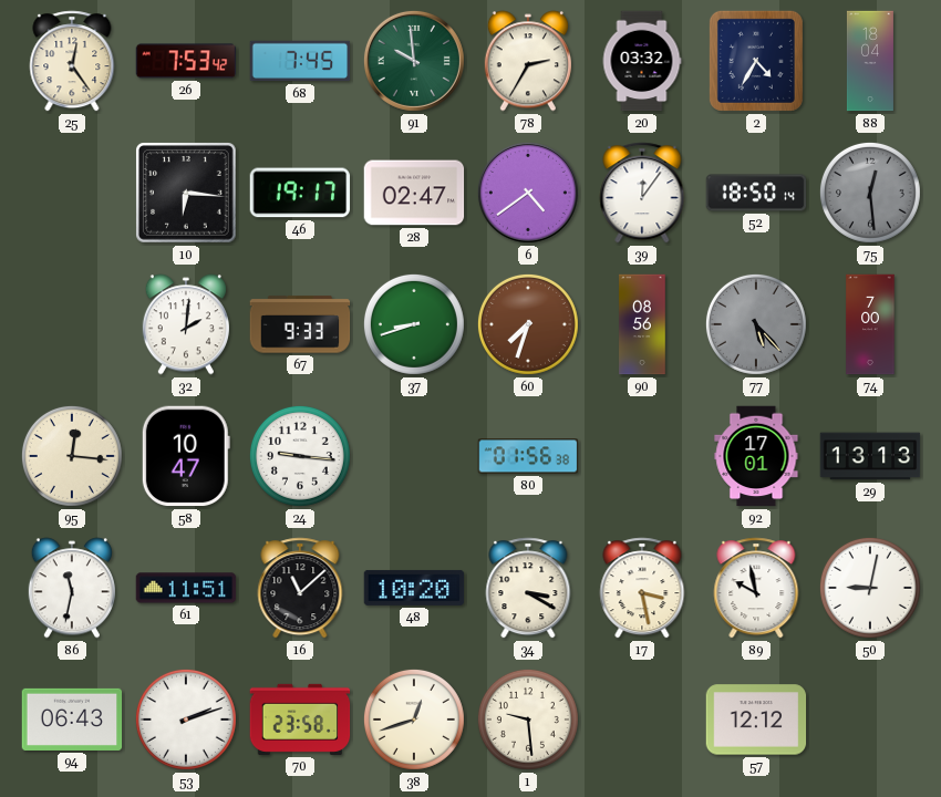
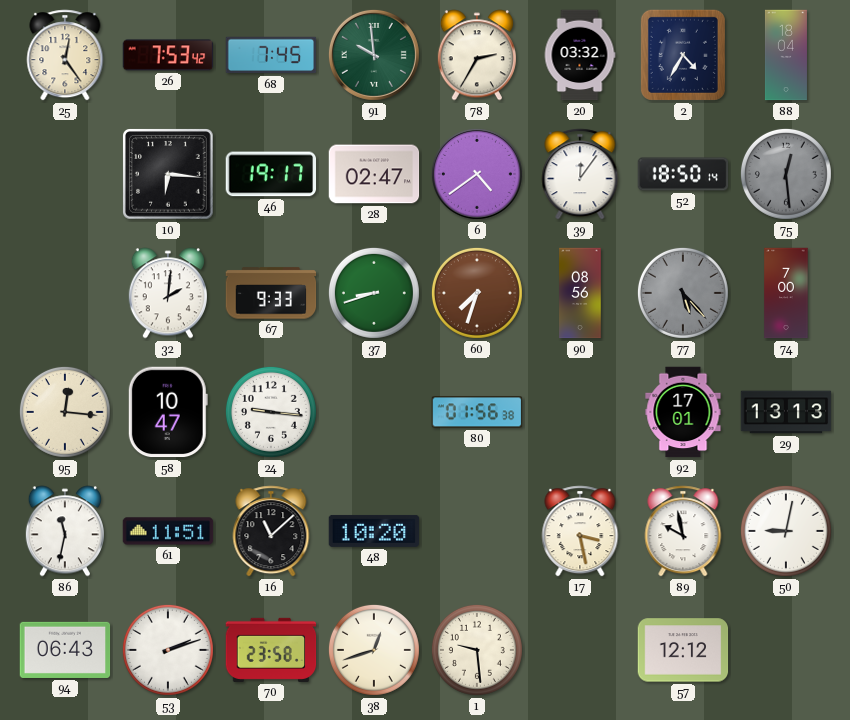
34: 3:20 -> none (528, 588)
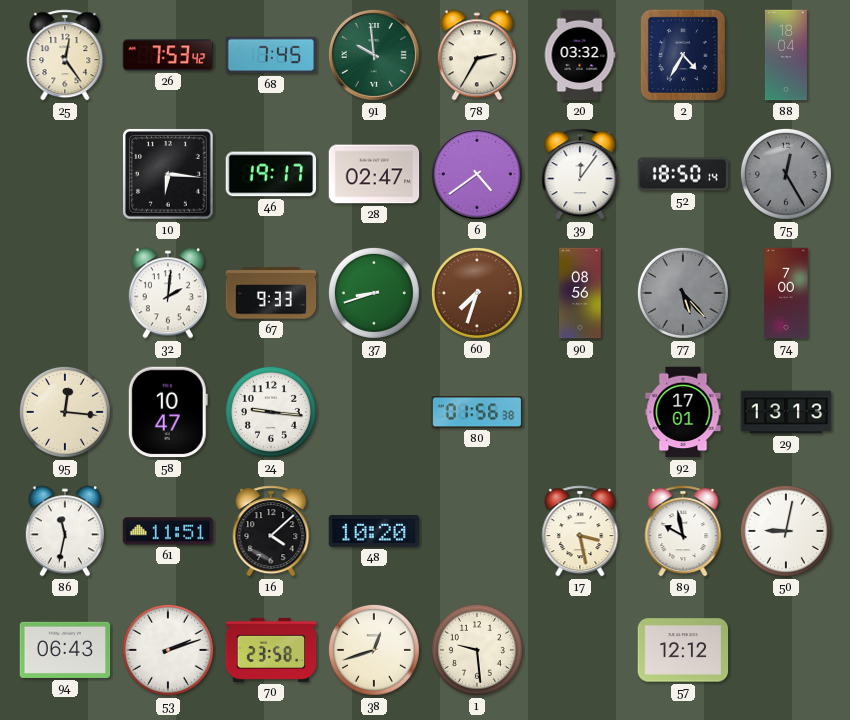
75: 12:29 -> 12:25 (786, 174)
16: 11:08 -> 4:08 (271, 531)
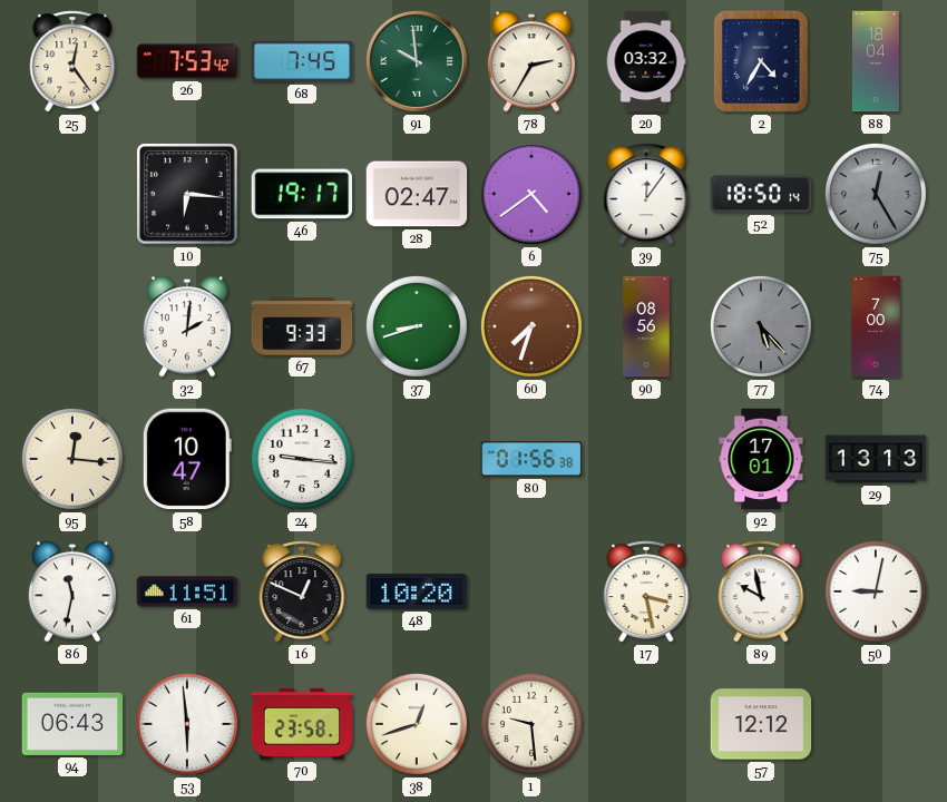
16: 4:08 -> 12:49 (302, 591)
53: 2:12 -> 5:59 (187, 724)
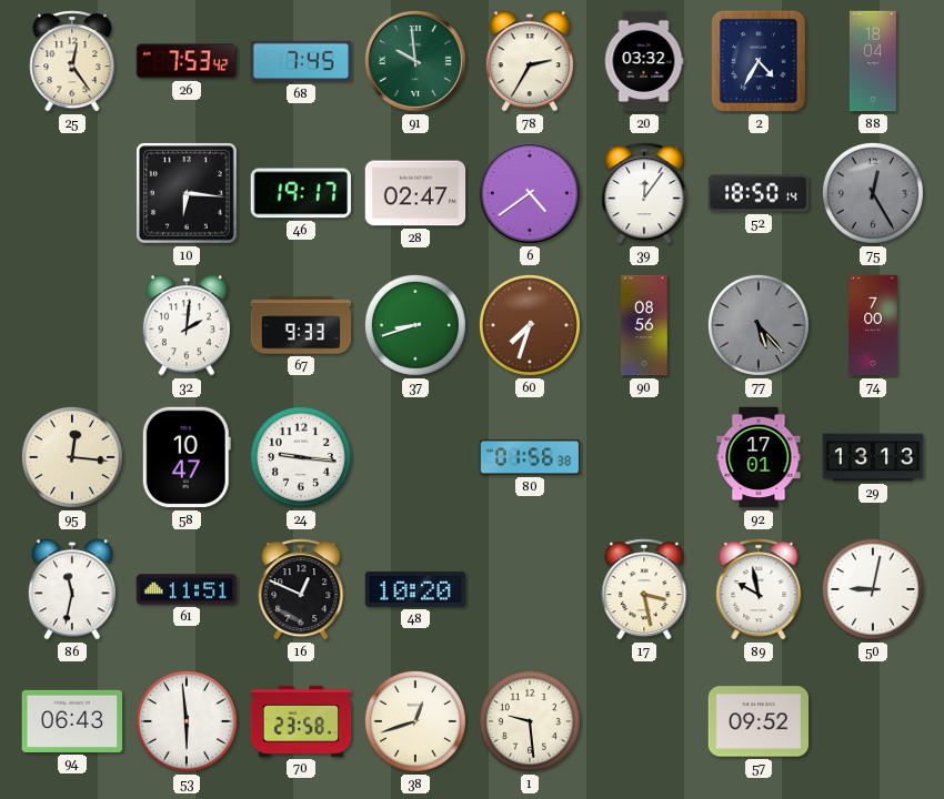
57: 12:12 -> 09:52 (759, 721)
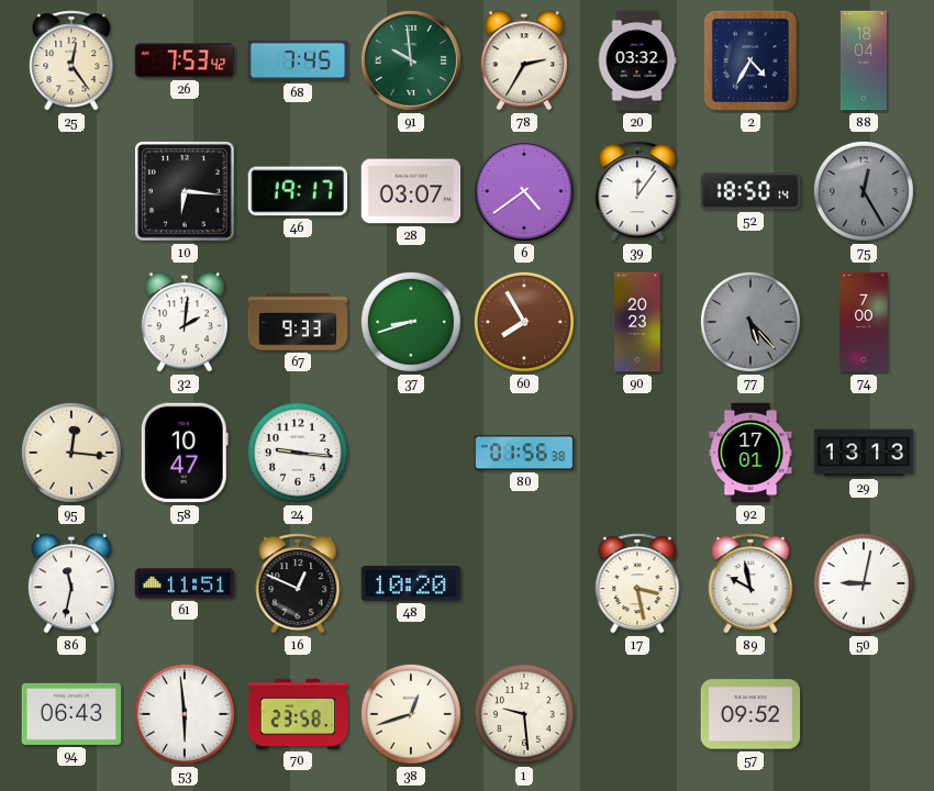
28: 02:47 -> 03:07 (411, 191)
60: 7:33 -> 7:55 (524, 322)
90: 08:56 -> 20:23 (637, 322)
